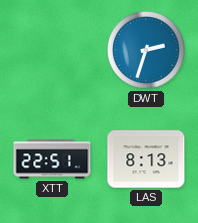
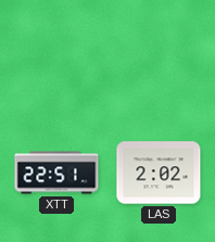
DWT: 2:33 -> none (147, 51)
LAS: 8:13 -> 2:02 (159, 173)
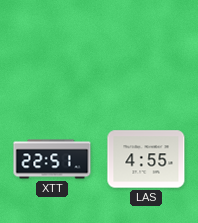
LAS: 2:02 -> 4:55 (146, 159)
